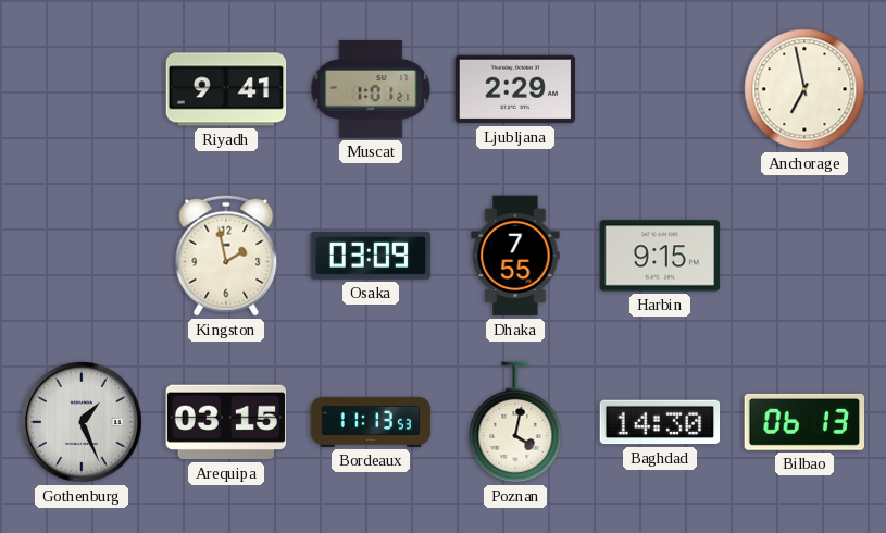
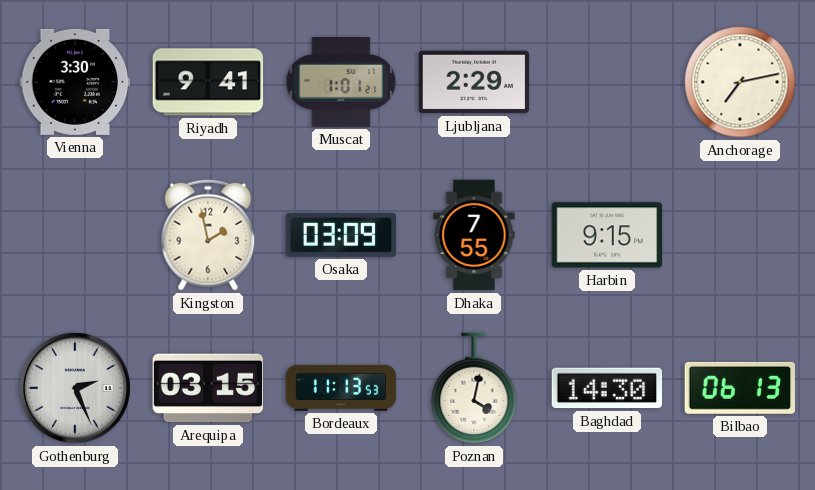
Vienna: none -> 3:30 (75, 82)
Anchorage: 6:58 -> 7:13 (740, 82)
Gothenburg: 1:26 -> 2:26 (75, 388)
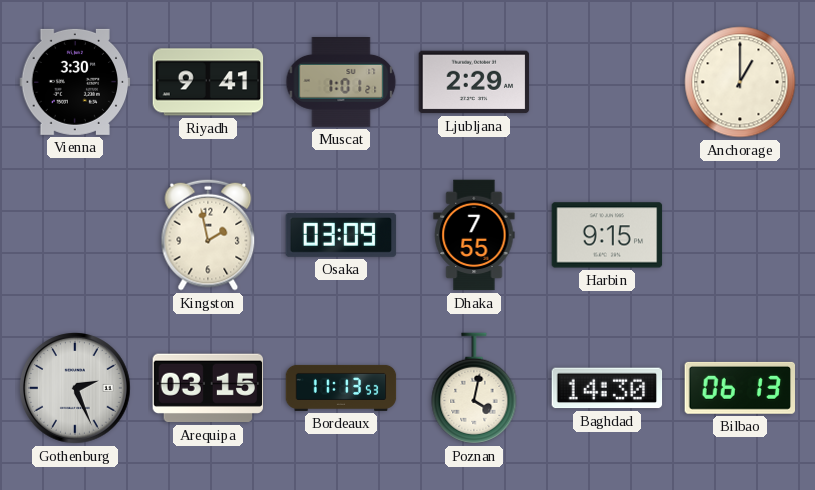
Anchorage: 7:13 -> 1:00 (740, 82)
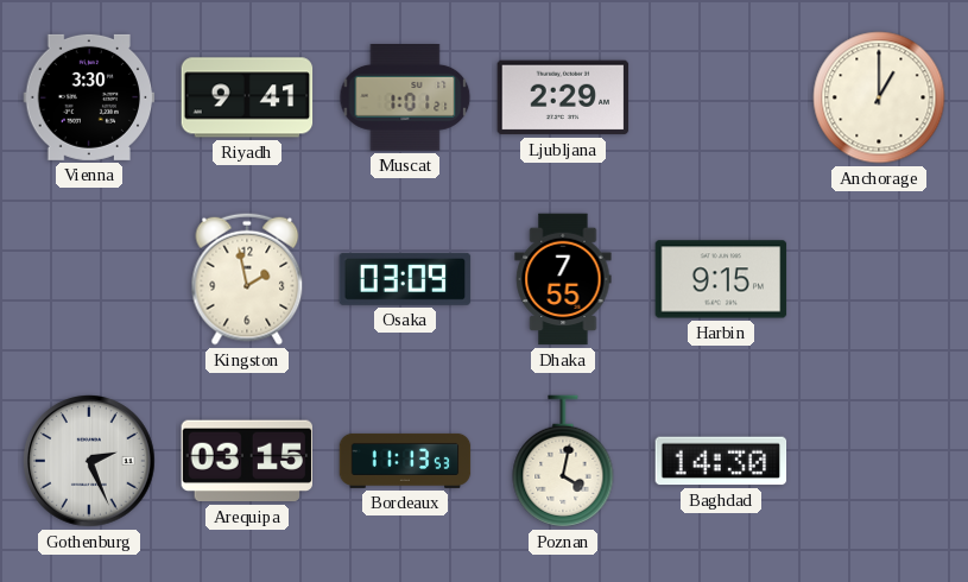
Bilbao: 06:13 -> none (739, 388)
